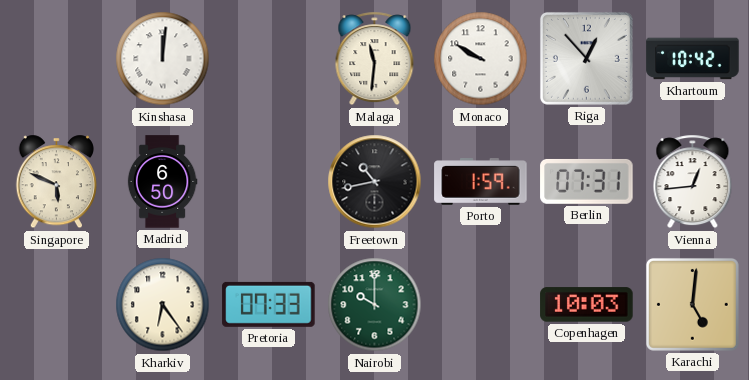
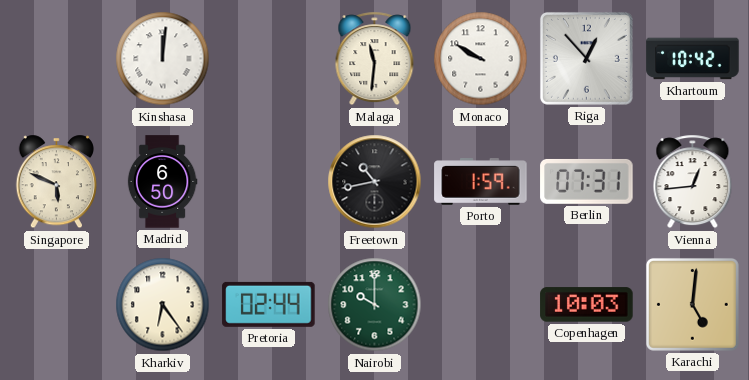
Pretoria: 07:33 -> 02:44 (269, 304)
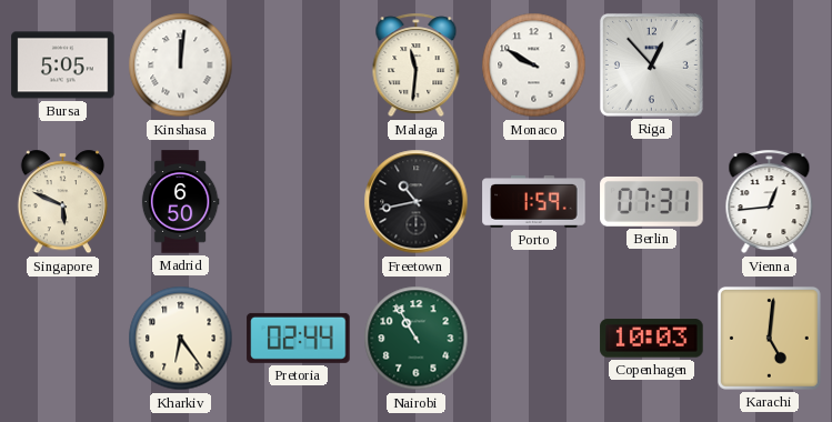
Bursa: none -> 5:05 (63, 66)
Khartoum: 10:42 -> none (693, 59)
Nairobi: 10:00 -> 10:55 (417, 339)
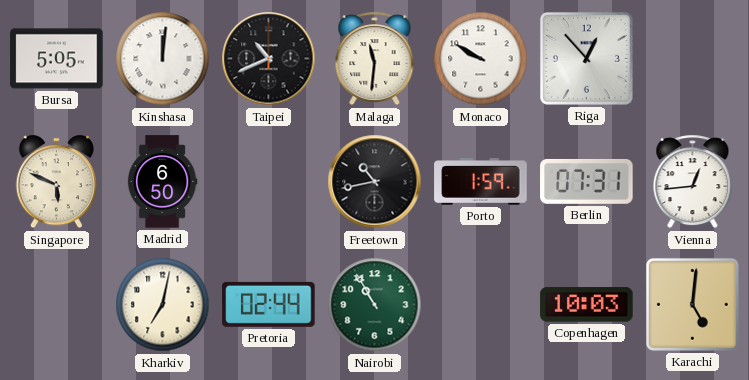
Taipei: none -> 10:41 (269, 59)
Kharkiv: 6:24 -> 7:02 (163, 305)
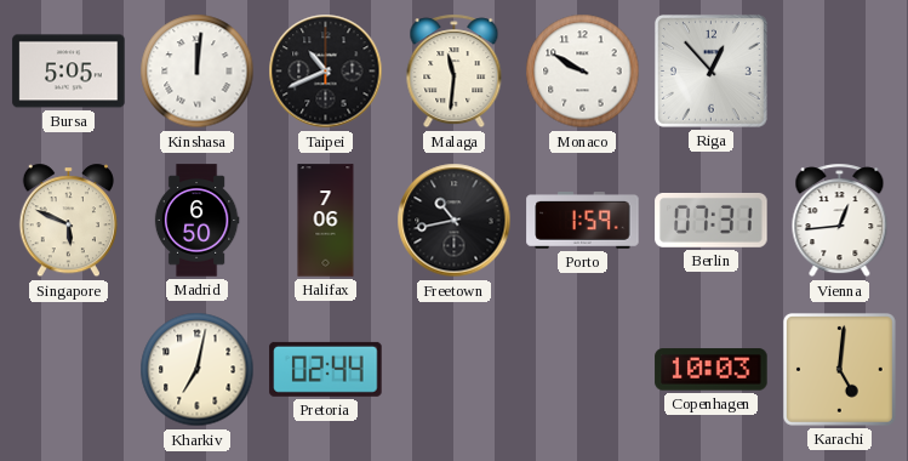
Halifax: none -> 7:06 (326, 221)
Nairobi: 10:55 -> none (375, 305)
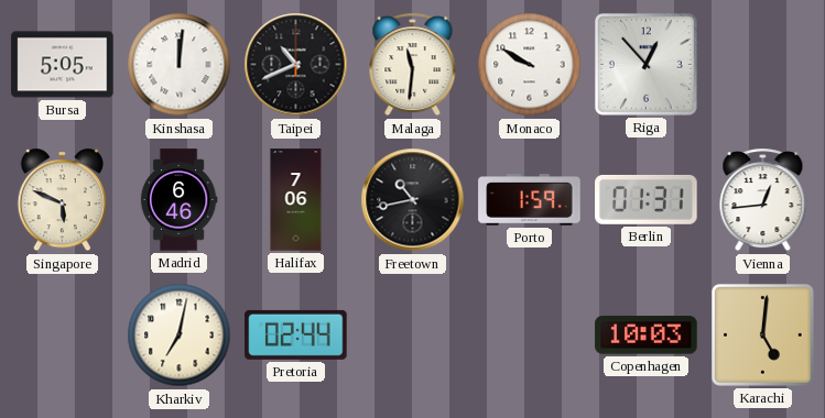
Madrid: 6:50 -> 6:46 (178, 200)
Berlin: 07:31 -> 01:31 (647, 199)
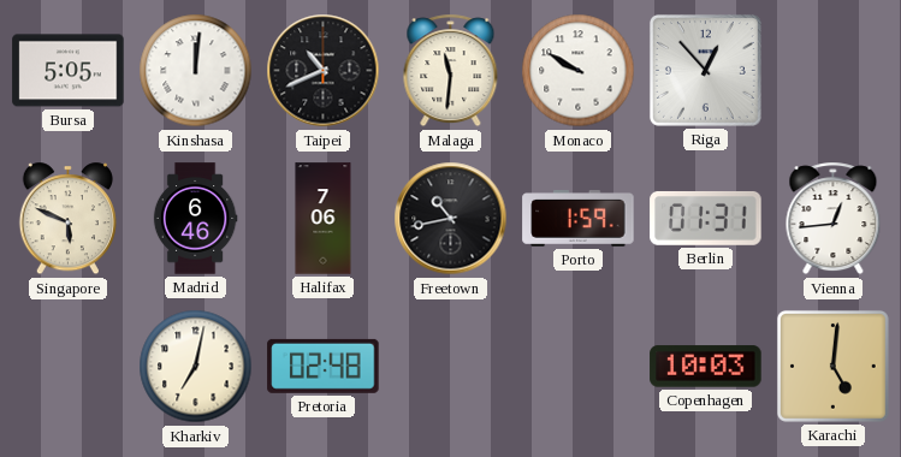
Pretoria: 02:44 -> 02:48 (324, 366)
